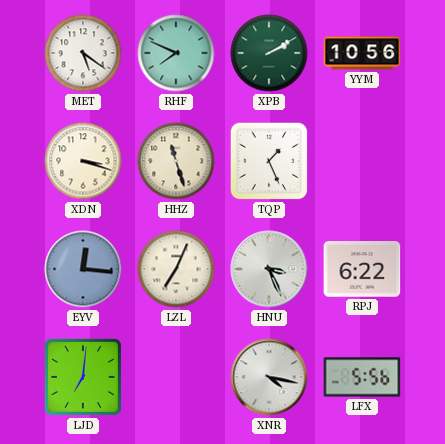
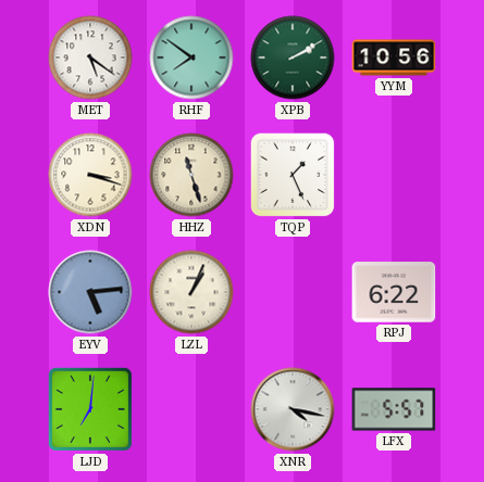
RHF: 7:49 -> 7:51 (191, 58)
EYV: 12:16 -> 5:14 (90, 292)
LZL: 7:04 -> 1:04 (191, 292)
HNU: 3:26 -> none (269, 269)
LFX: 5:56 -> 5:57 (394, 409)
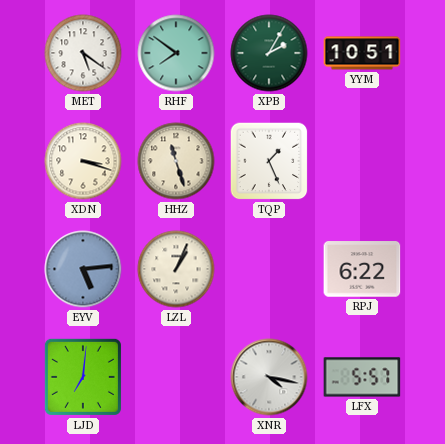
XPB: 2:10 -> 2:05 (269, 53)
YYM: 10:56 -> 10:51 (362, 53)
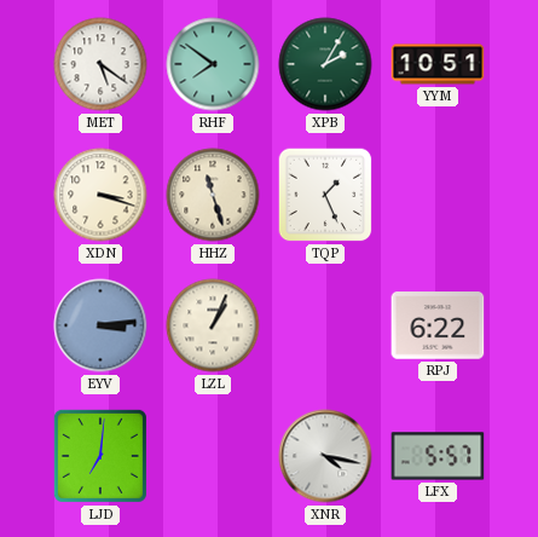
EYV: 5:14 -> 3:14 (100, 325)
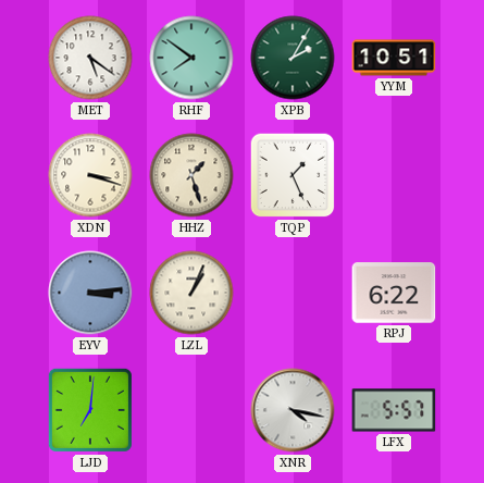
HHZ: 11:27 -> 1:27 (191, 175)
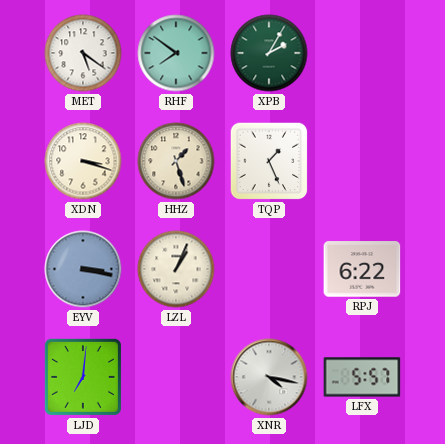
YYM: 10:51 -> none (394, 58)
EYV: 3:14 -> 3:17 (83, 269)
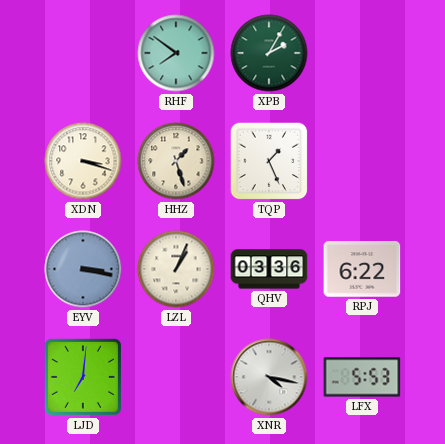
MET: 5:21 -> none (83, 53)
QHV: none -> 03:36 (269, 269)
LFX: 5:57 -> 5:53 (362, 377)
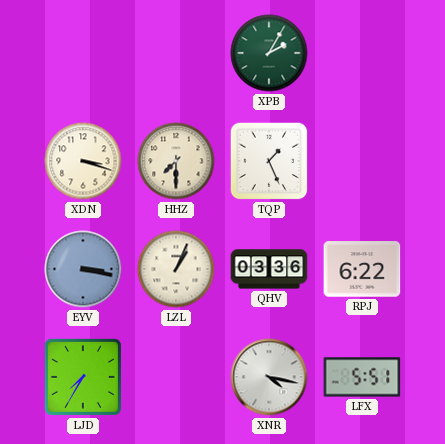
RHF: 7:51 -> none (176, 53)
HHZ: 1:27 -> 7:30 (176, 161)
LJD: 7:01 -> 7:35 (83, 377)
LFX: 5:53 -> 5:51 (362, 377)
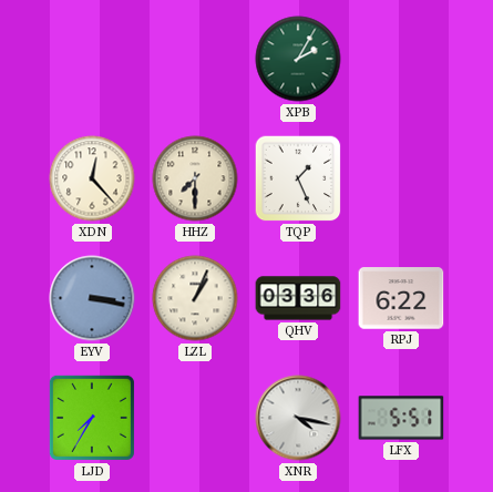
XDN: 3:18 -> 12:23 (92, 178)
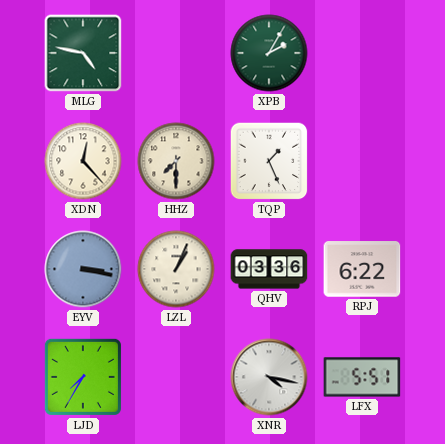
MLG: none -> 4:47 (83, 53)
